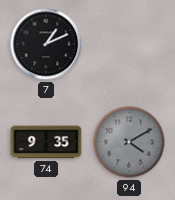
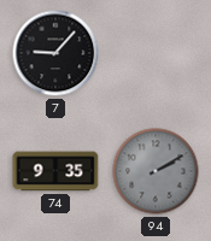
7: 1:11 -> 9:07 (55, 53)
94: 4:10 -> 2:10 (156, 171)
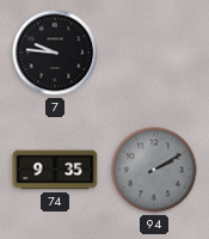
7: 9:07 -> 9:46 (55, 53)
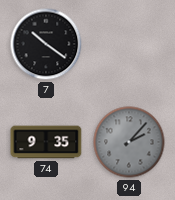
7: 9:46 -> 10:21 (46, 44)
94: 2:10 -> 2:07 (129, 142)
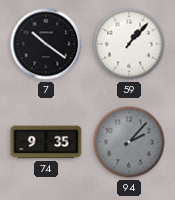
59: none -> 1:07 (129, 44)
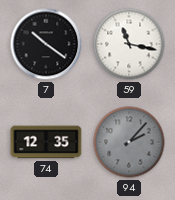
59: 1:07 -> 11:17 (129, 44)
74: 9:35 -> 12:35 (46, 142)
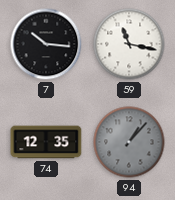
7: 10:21 -> 10:16 (46, 44)
94: 2:07 -> 1:07 (129, 142)
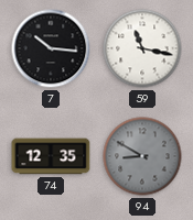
94: 1:07 -> 8:50 (142, 156)
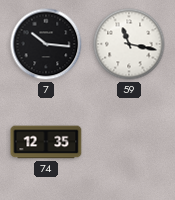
94: 8:50 -> none (142, 156)
